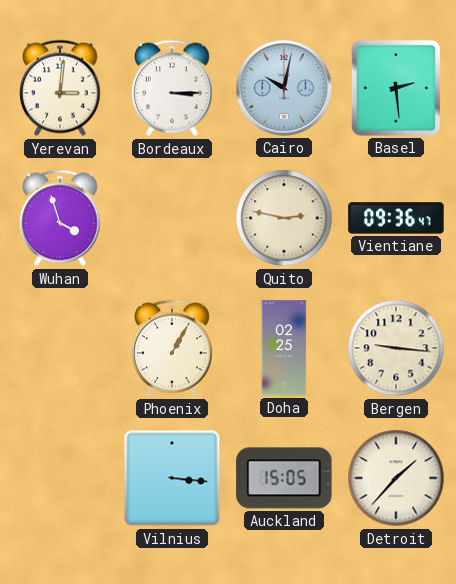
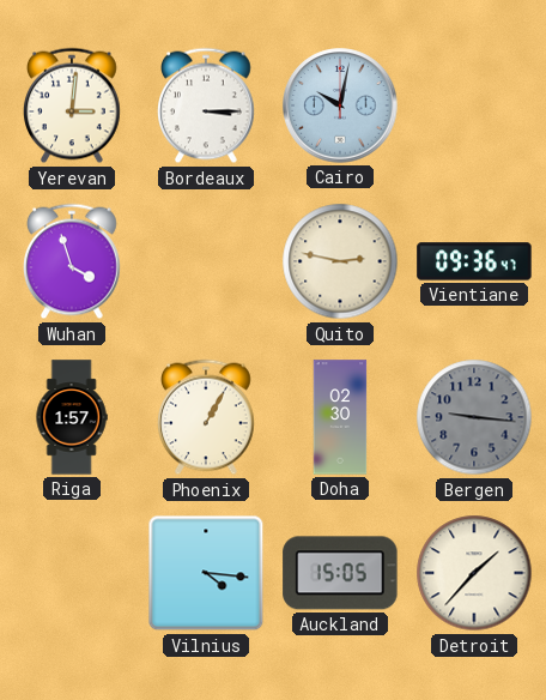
Basel: 2:29 -> none (396, 88)
Riga: none -> 1:57 (72, 417)
Doha: 02:25 -> 02:30 (340, 417)
Bergen dial: cream -> grey (474, 417)
Vilnius: 3:16 -> 4:16 (206, 573)
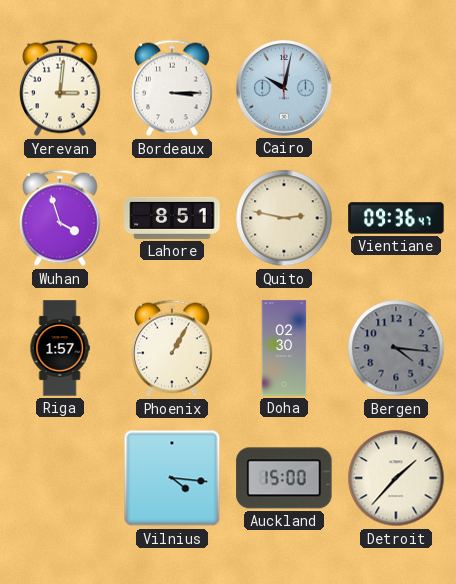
Lahore: none -> 8:51 (172, 218)
Bergen: 9:16 -> 4:16 (396, 348)
Auckland: 15:05 -> 15:00 (284, 478)
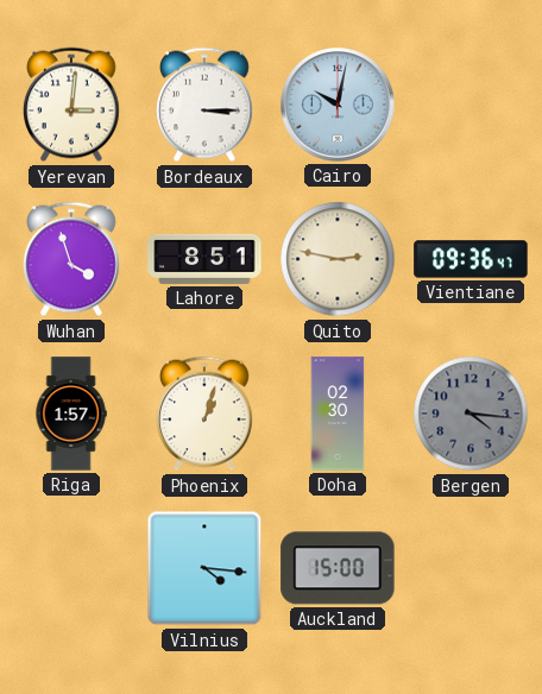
Phoenix: 1:05 -> 1:03 (206, 414)
Detroit: 1:37 -> none (396, 478)
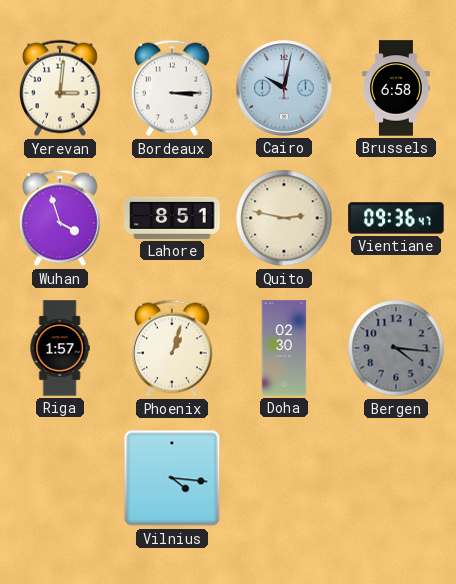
Brussels: none -> 6:58 (396, 88)
Auckland: 15:00 -> none (338, 568)
